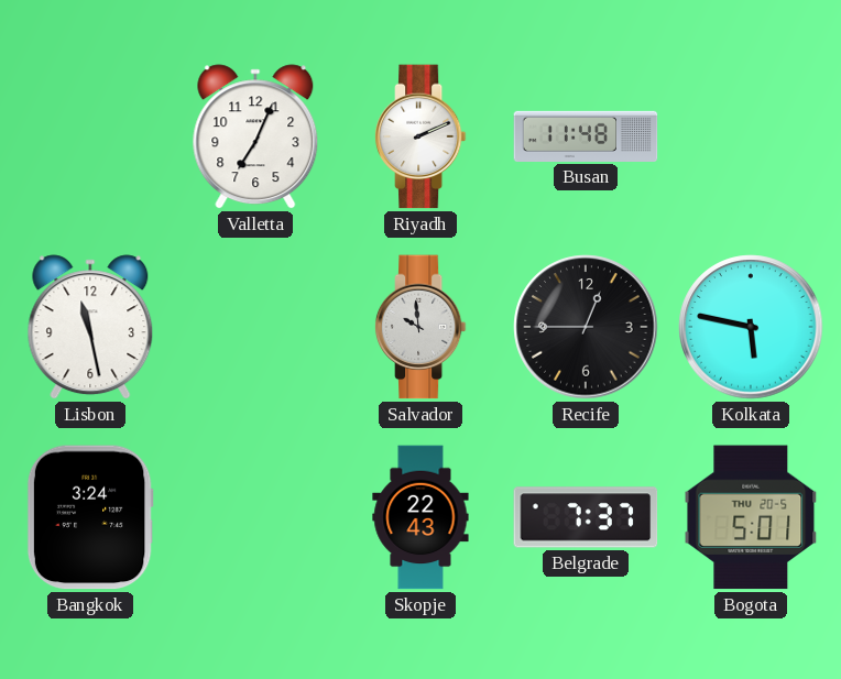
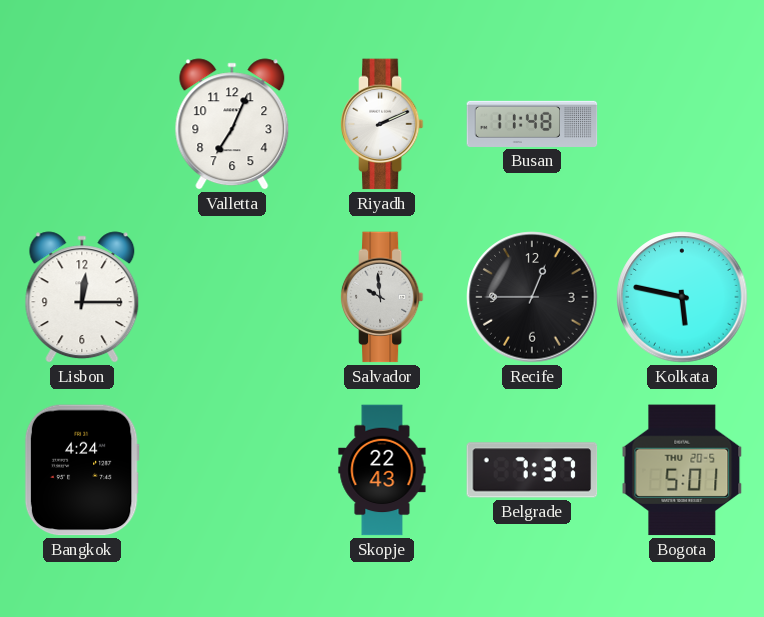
Lisbon: 11:28 -> 12:15 (82, 297)
Bangkok: 3:24 -> 4:24 (82, 470)
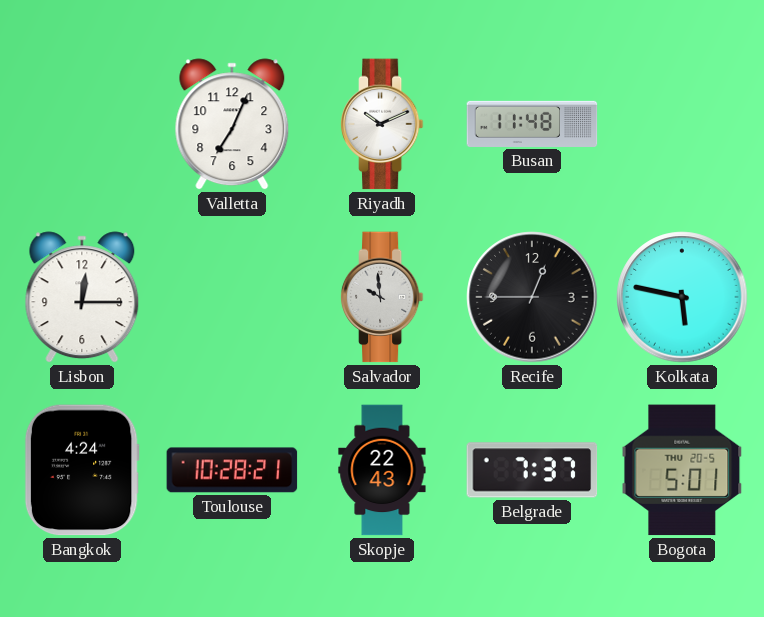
Riyadh: 2:11 -> 10:11 (382, 124)
Toulouse: none -> 10:28 (232, 470)
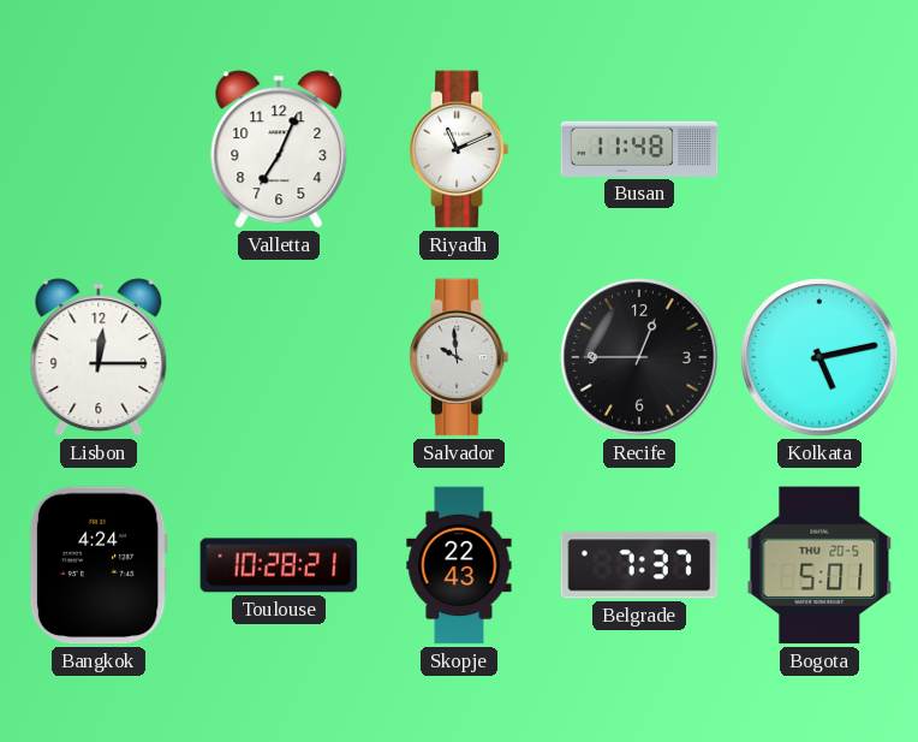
Riyadh: 10:11 -> 11:11 (459, 149)
Kolkata: 5:47 -> 5:13 (819, 357)
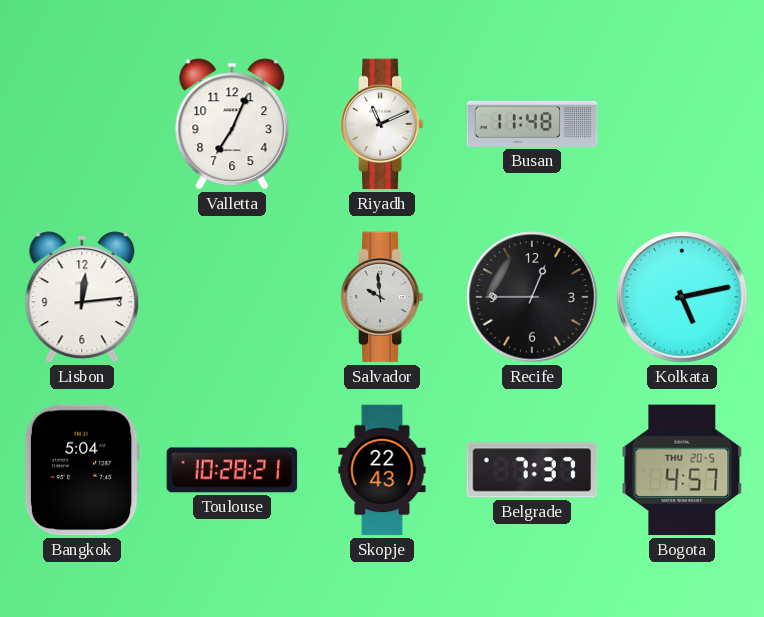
Lisbon: 12:15 -> 12:14 (82, 297)
Bangkok: 4:24 -> 5:04 (82, 470)
Bogota: 5:01 -> 4:57 (682, 470)
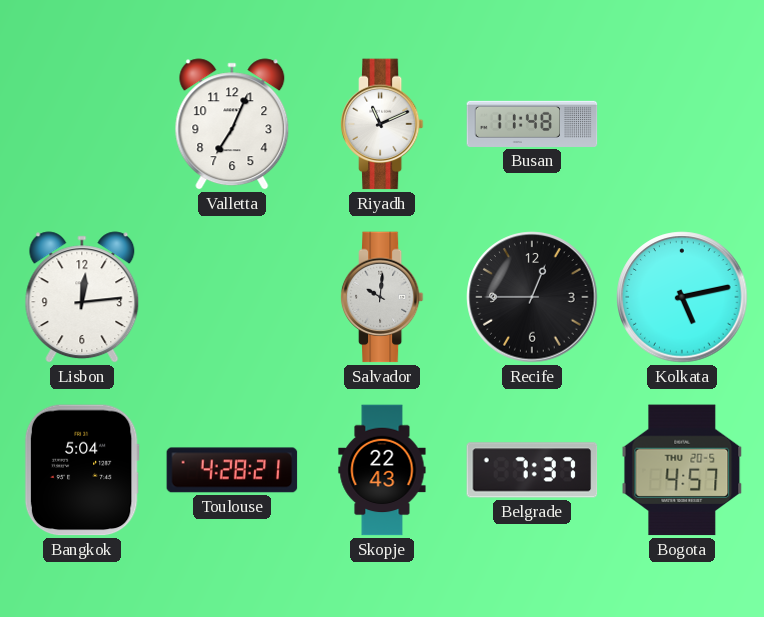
Salvador: 9:59 -> 10:01 (382, 297)
Toulouse: 10:28 -> 4:28 (232, 470)
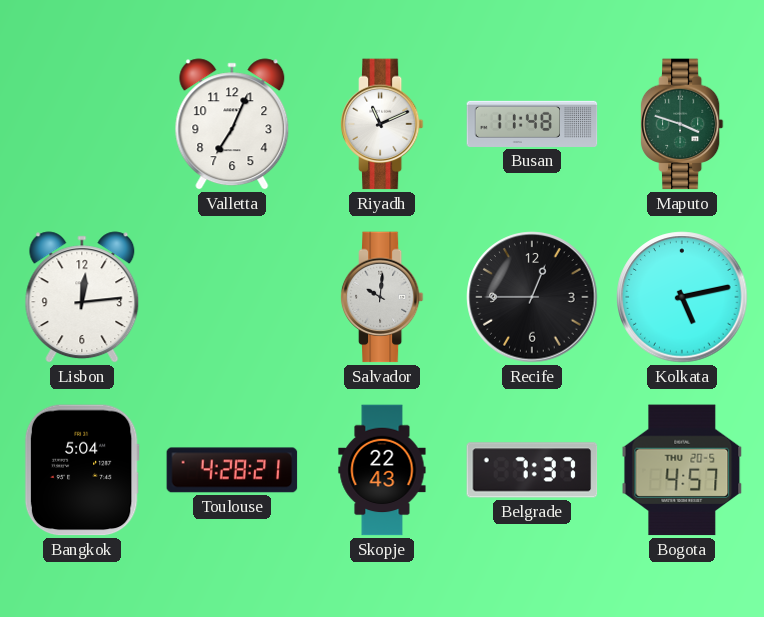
Maputo: none -> 3:48 (682, 124)
